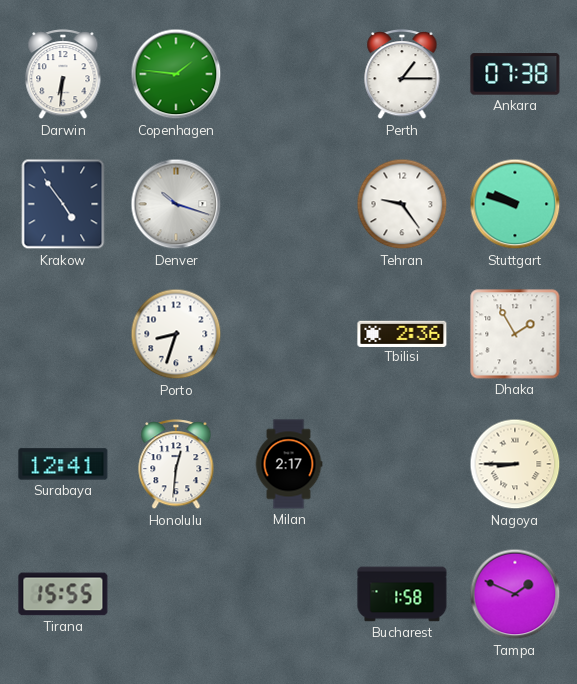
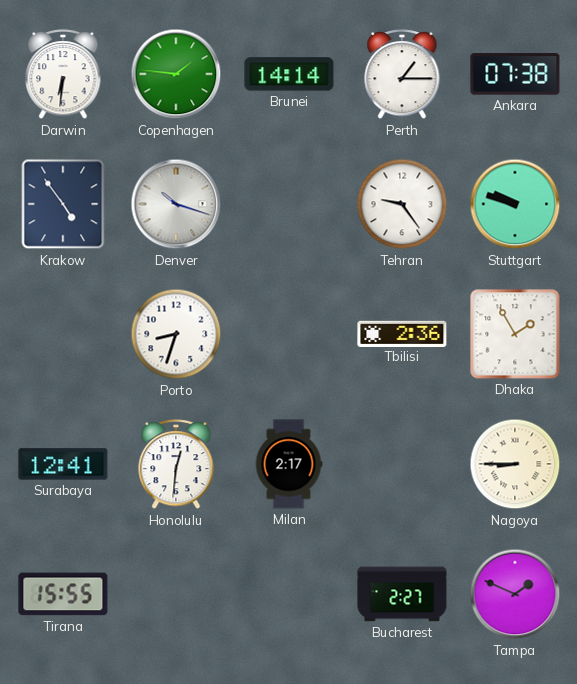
Brunei: none -> 14:14 (289, 74)
Bucharest: 1:58 -> 2:27 (402, 594)
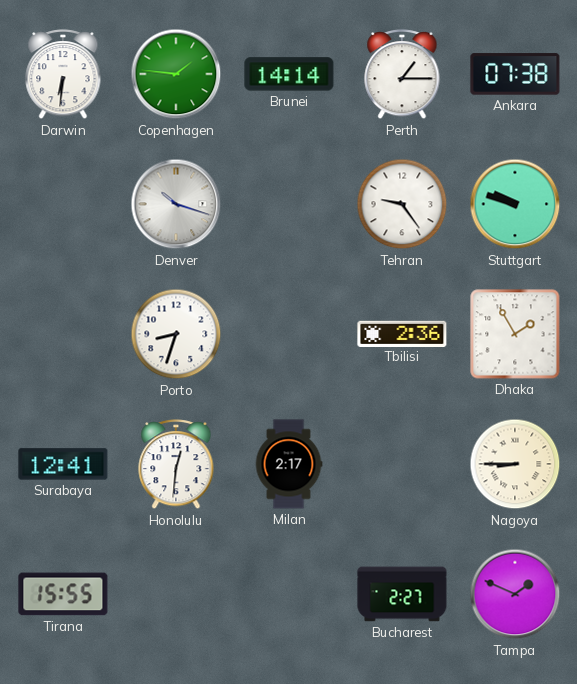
Krakow: 4:54 -> none (63, 204)
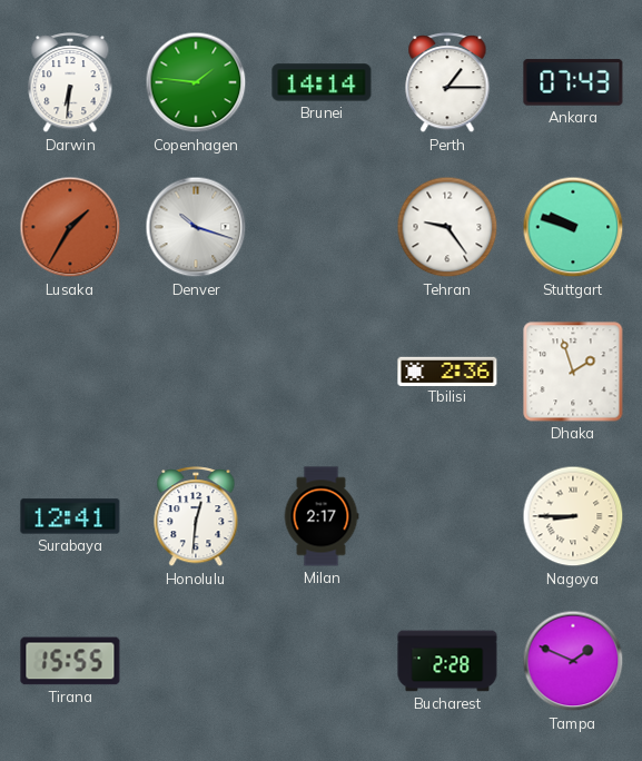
Ankara: 07:38 -> 07:43 (573, 82)
Lusaka: none -> 1:35 (70, 227)
Porto: 8:33 -> none (176, 334)
Dhaka: 1:55 -> 1:57 (573, 372)
Bucharest: 2:27 -> 2:28 (447, 661)
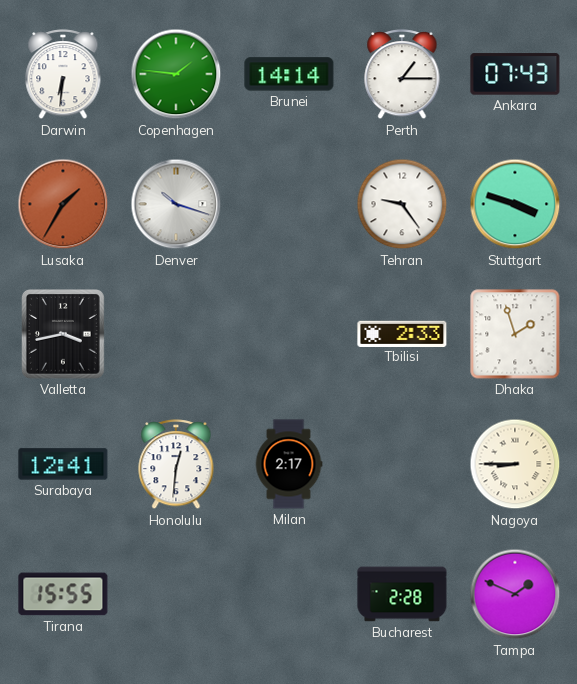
Stuttgart: 9:48 -> 3:48 (515, 204)
Valletta: none -> 3:43 (64, 335)
Tbilisi: 2:36 -> 2:33 (402, 333)
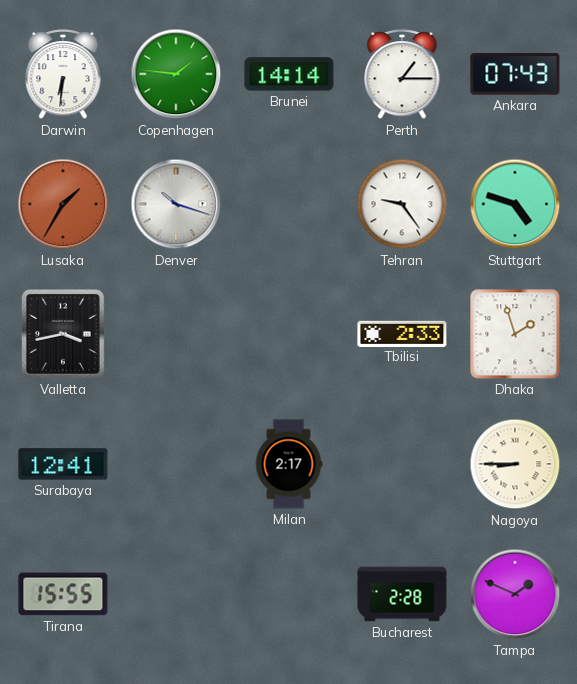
Stuttgart: 3:48 -> 4:48 (515, 204)
Honolulu: 12:31 -> none (176, 465)
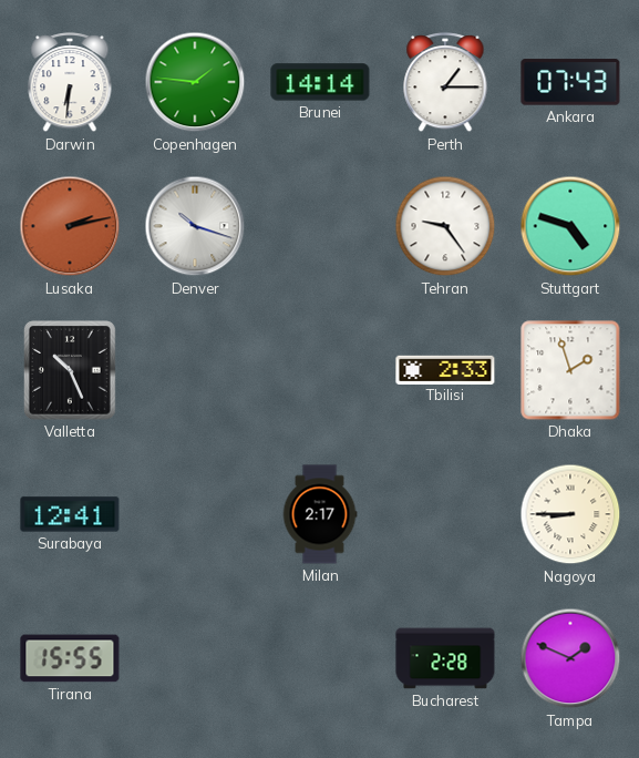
Lusaka: 1:35 -> 2:13 (70, 226)
Valletta: 3:43 -> 10:26 (71, 371)
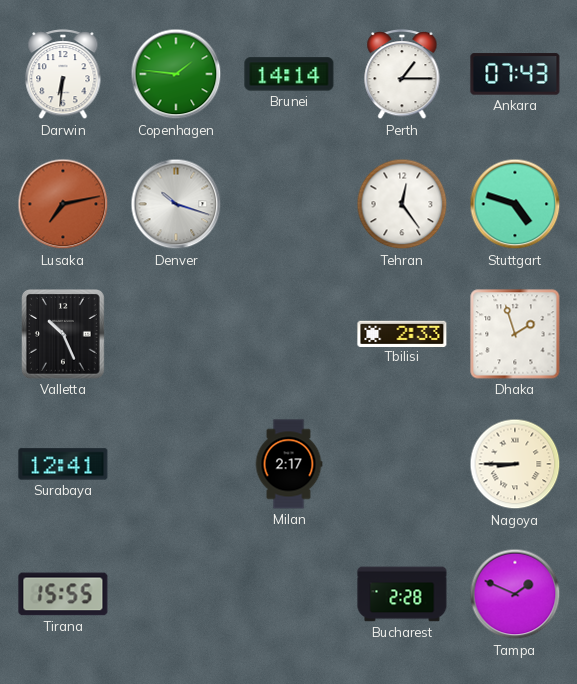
Lusaka: 2:13 -> 7:13 (63, 204)
Tehran: 9:24 -> 12:24 (402, 204)
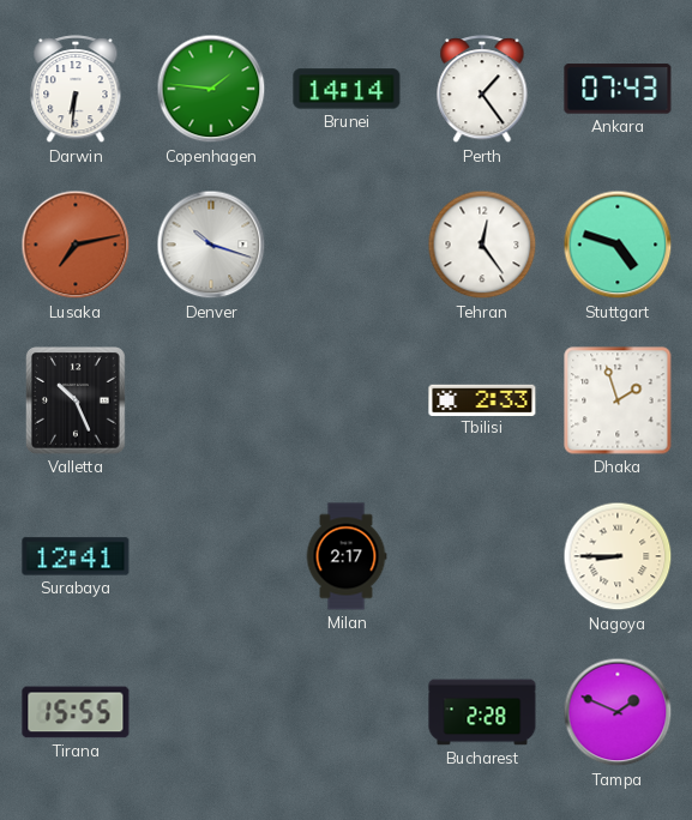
Perth: 1:15 -> 1:24 (482, 90)
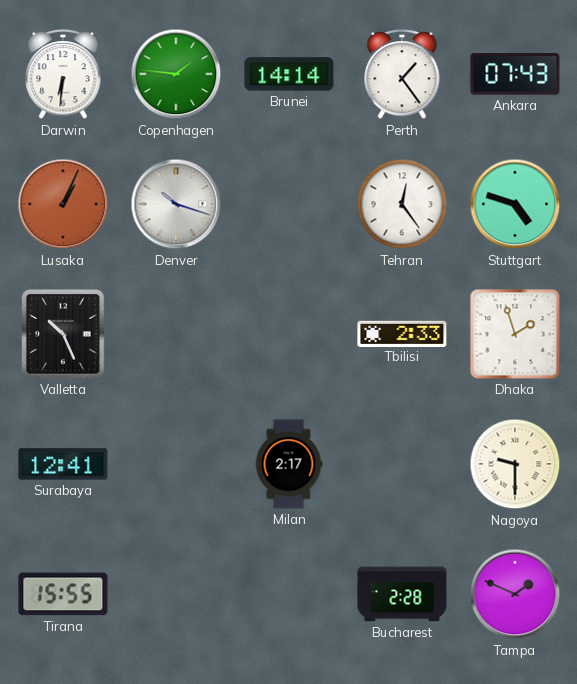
Lusaka: 7:13 -> 1:04 (63, 204)
Nagoya: 8:45 -> 9:30 (515, 464)
